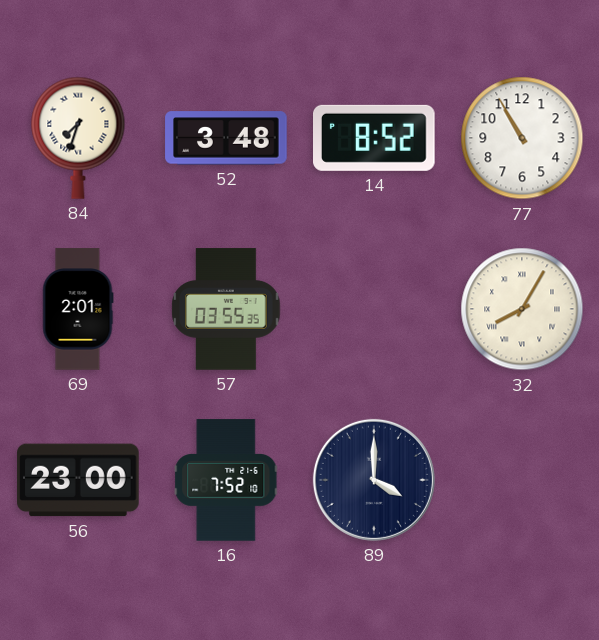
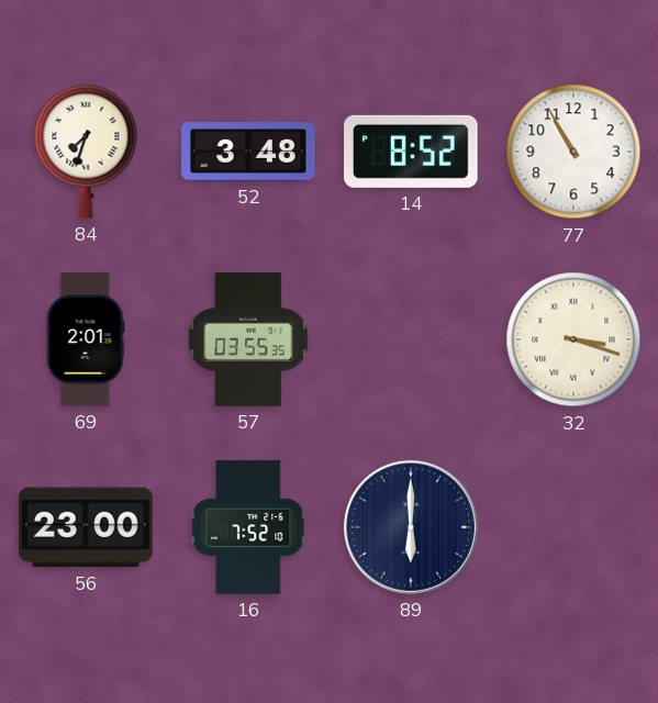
32: 8:05 -> 3:18 (573, 339)
89: 4:00 -> 6:00 (411, 527)
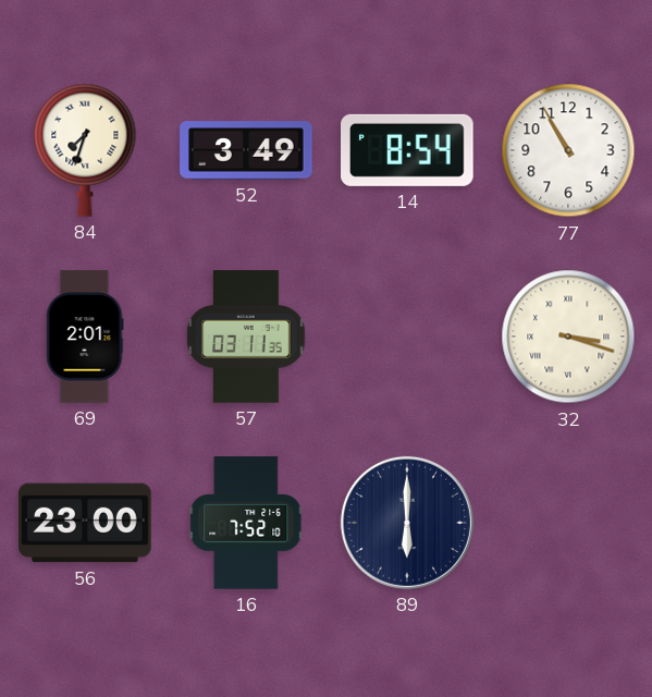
52: 3:48 -> 3:49 (246, 150)
14: 8:52 -> 8:54 (408, 150)
57: 03:55 -> 03:11 (246, 337)
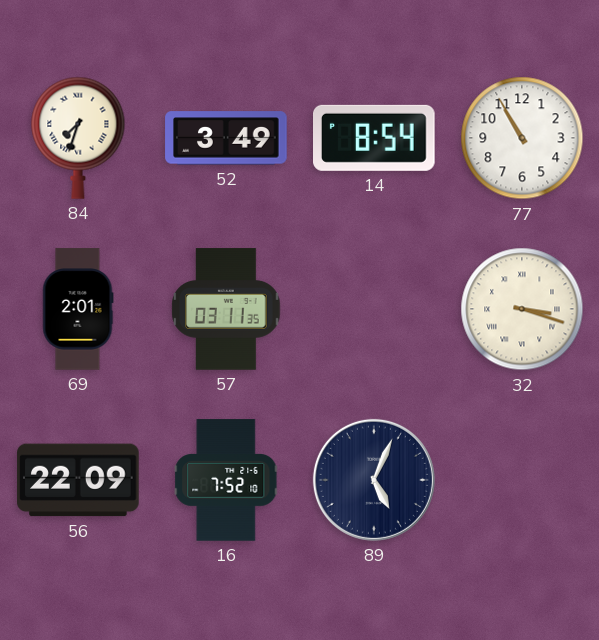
56: 23:00 -> 22:09 (78, 480)
89: 6:00 -> 5:04 (374, 480)
